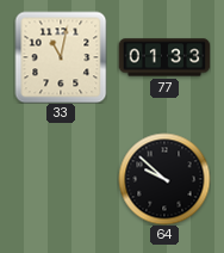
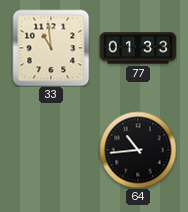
33: 11:02 -> 10:59 (51, 48)
64: 9:52 -> 10:44 (138, 150)
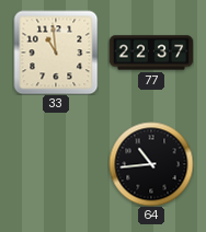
77: 01:33 -> 22:37 (151, 53)
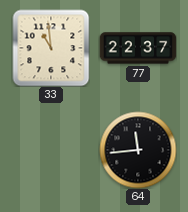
64: 10:44 -> 11:44 (138, 150)
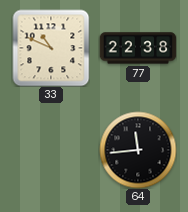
33: 10:59 -> 10:49 (51, 48)
77: 22:37 -> 22:38 (138, 48)
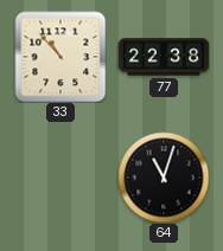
33: 10:49 -> 10:53 (60, 57)
64: 11:44 -> 11:03 (164, 178)
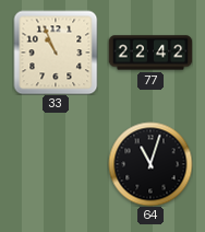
33: 10:53 -> 10:56 (56, 53)
77: 22:38 -> 22:42 (150, 53)
